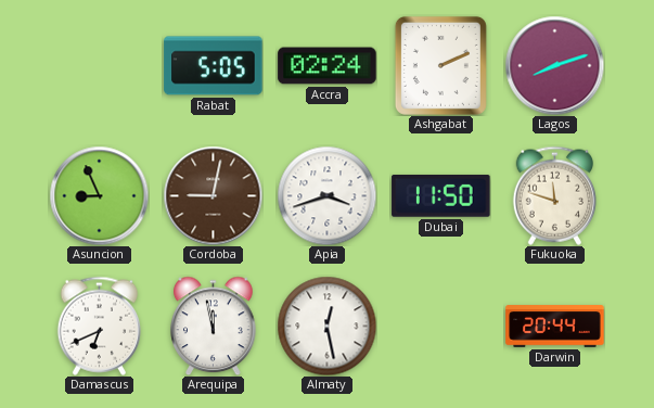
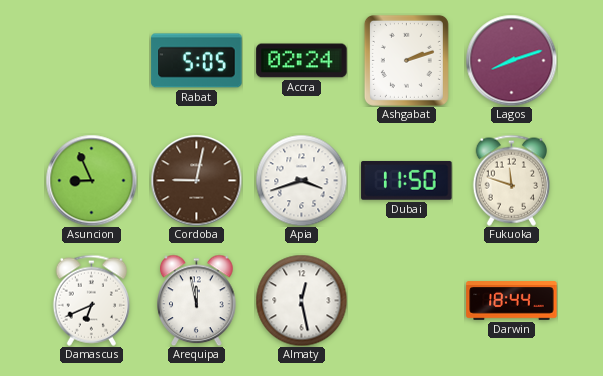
Ashgabat: 2:11 -> 2:12 (406, 60)
Darwin: 20:44 -> 18:44 (512, 301)
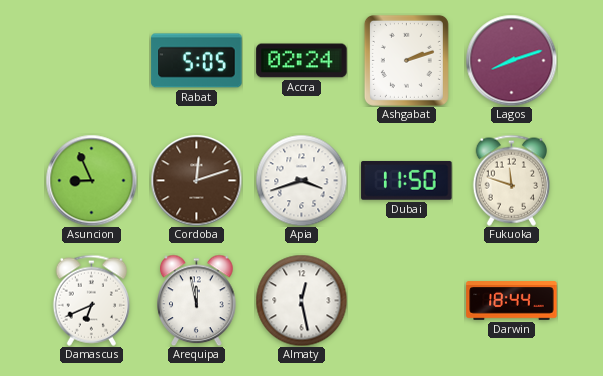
Cordoba: 9:02 -> 12:12 (196, 180)
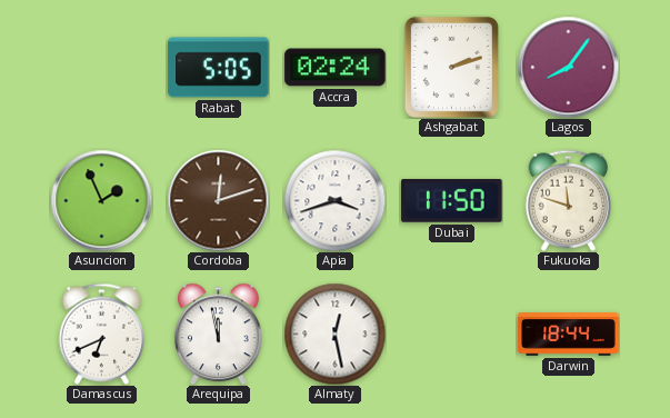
Lagos: 8:12 -> 8:06 (568, 67)
Asuncion: 8:56 -> 1:56 (101, 200)
